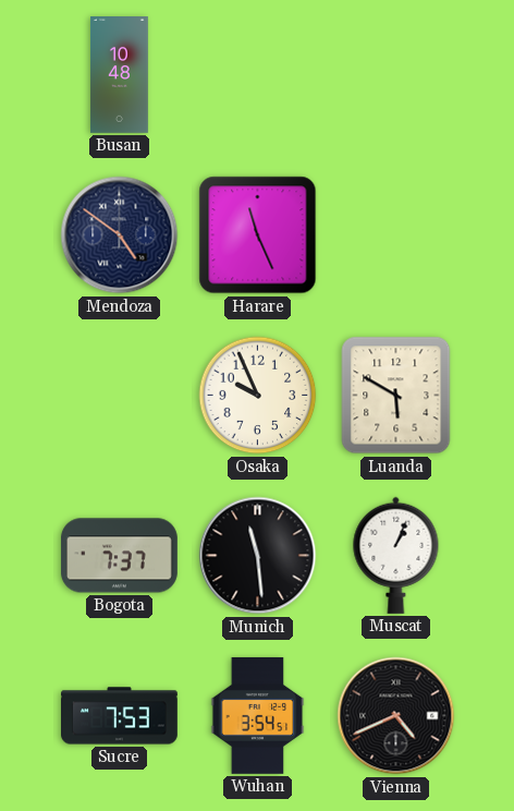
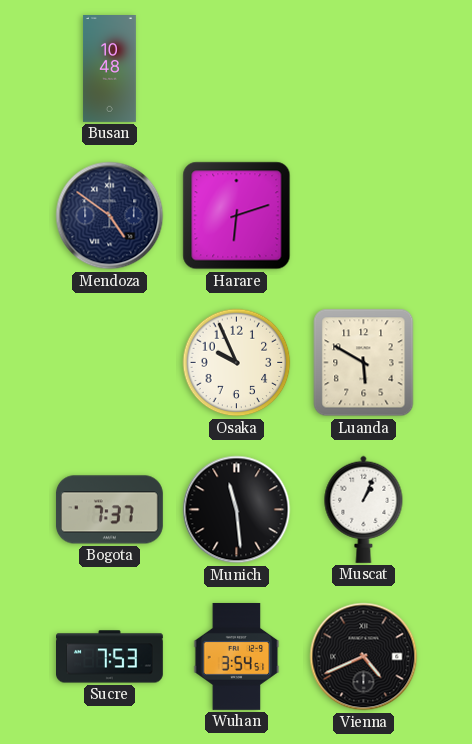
Harare: 11:26 -> 6:12 (237, 216)
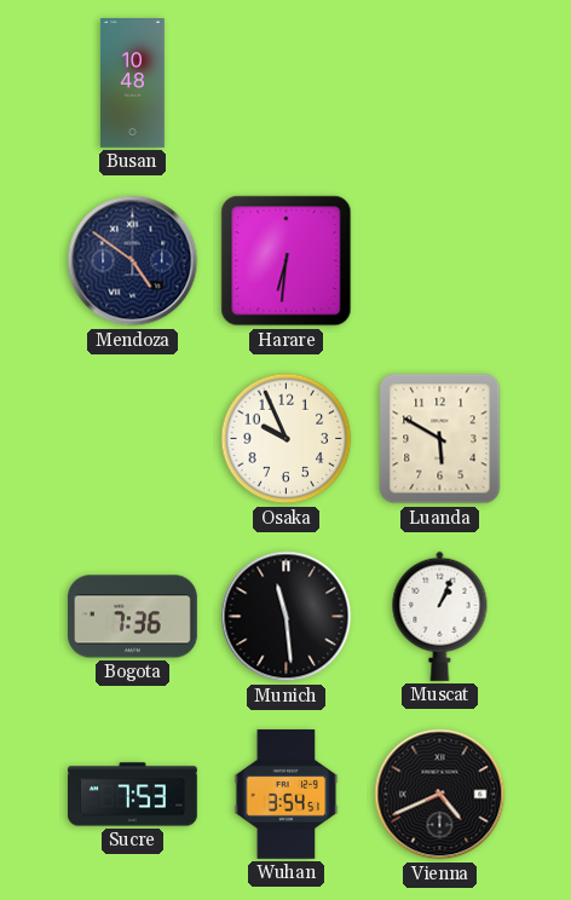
Harare: 6:12 -> 6:31 (287, 261)
Bogota: 7:37 -> 7:36 (132, 617)
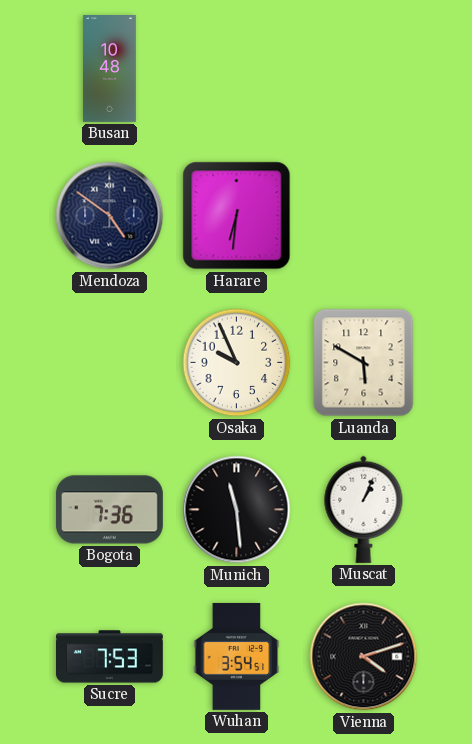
Vienna: 4:41 -> 4:12 (364, 657)
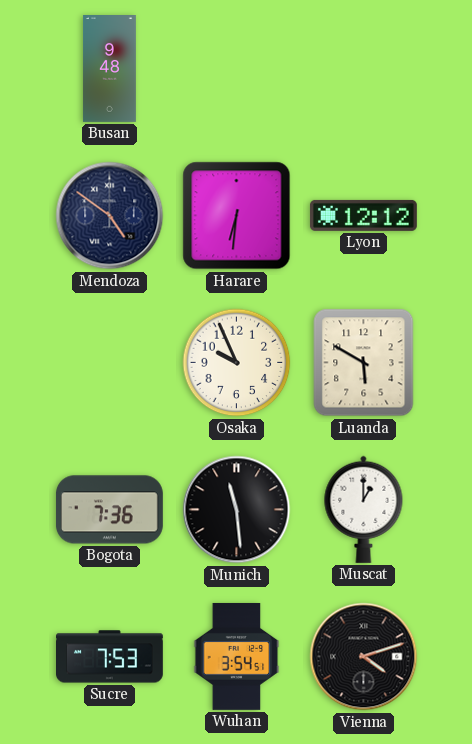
Busan: 10:48 -> 9:48 (109, 69)
Lyon: none -> 12:12 (363, 215)
Muscat: 1:04 -> 1:00 (364, 509)
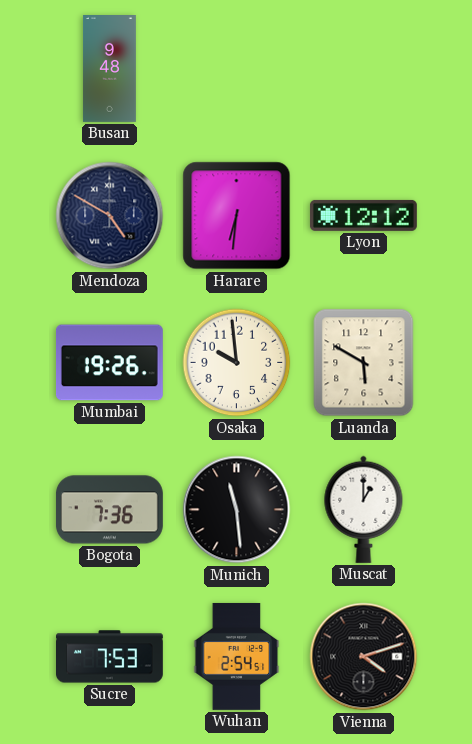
Mendoza: 4:51 -> 4:50 (110, 216)
Mumbai: none -> 19:26 (109, 363)
Osaka: 9:56 -> 9:59 (237, 363)
Wuhan: 3:54 -> 2:54 (237, 656)
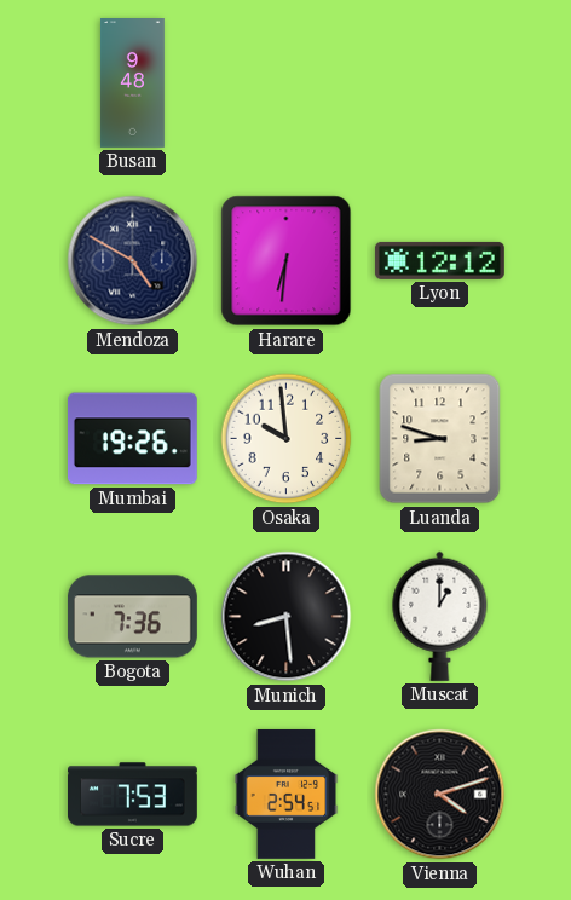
Luanda: 5:50 -> 8:48 (440, 439)
Munich: 11:29 -> 8:29 (287, 617)
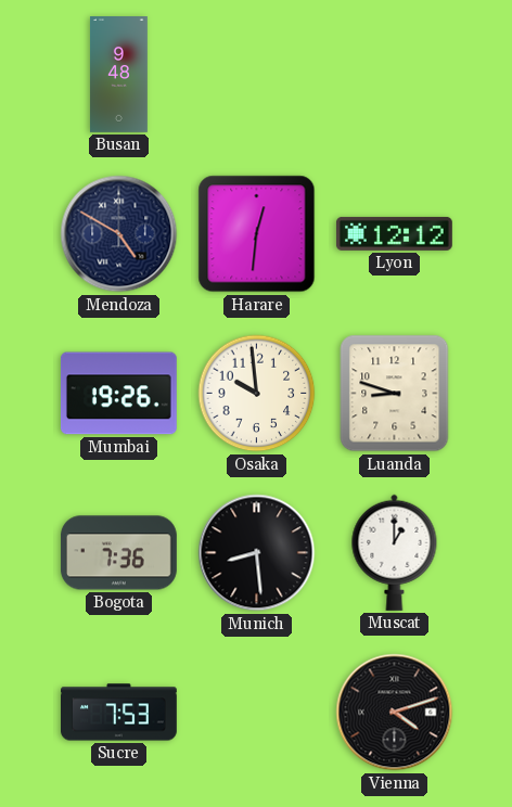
Harare: 6:31 -> 12:31 (257, 234)
Wuhan: 2:54 -> none (287, 794)
